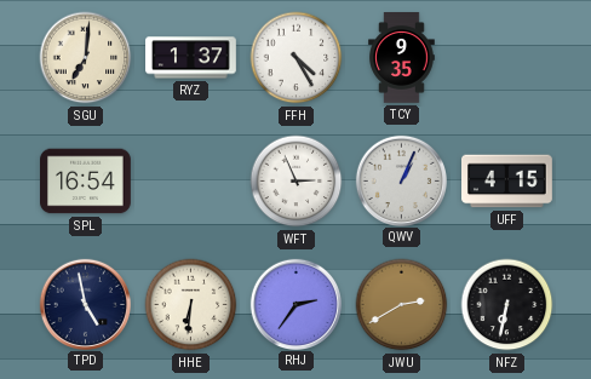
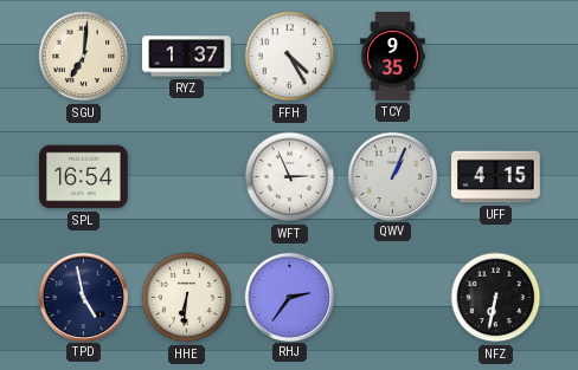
JWU: 2:40 -> none (402, 305)
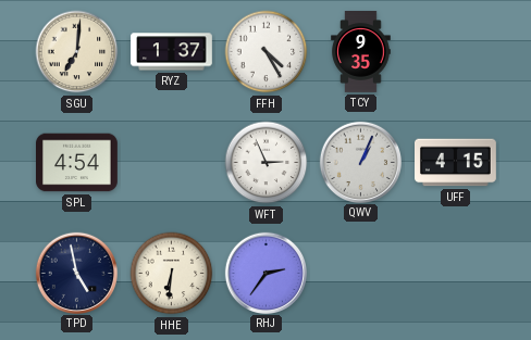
SPL: 16:54 -> 4:54 (77, 163)
NFZ: 6:32 -> none (496, 298)
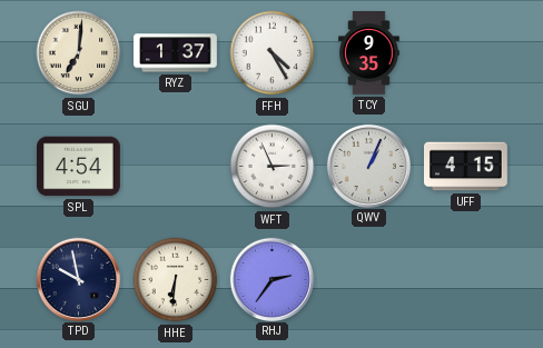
TPD: 4:58 -> 9:58 (78, 279)
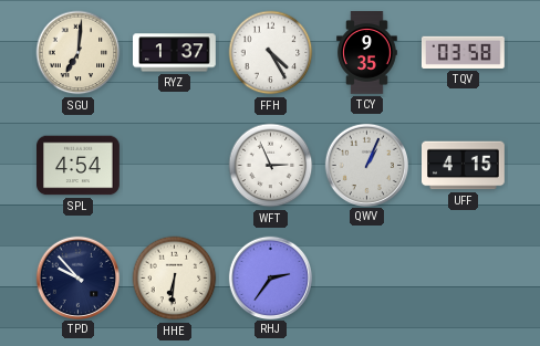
TQV: none -> 03:58 (463, 52)
TPD: 9:58 -> 9:53 (77, 277)
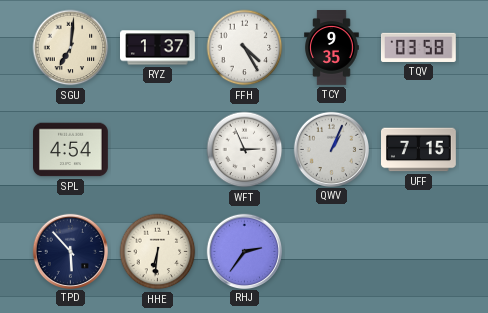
UFF: 4:15 -> 7:15 (419, 150)
TPD: 9:53 -> 5:53 (70, 251)
